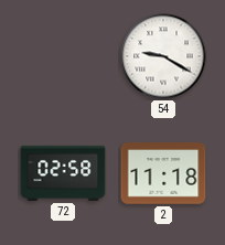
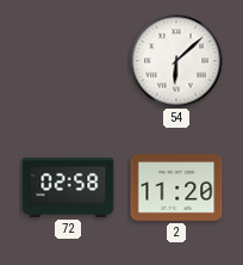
54: 9:20 -> 6:08 (176, 61)
2: 11:18 -> 11:20 (176, 187)
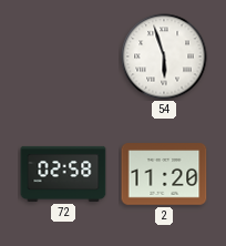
54: 6:08 -> 5:57 (164, 57)
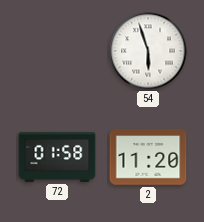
72: 02:58 -> 01:58 (57, 157)
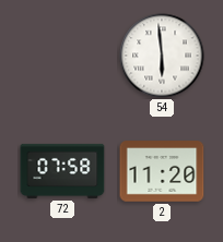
54: 5:57 -> 5:59 (162, 56)
72: 01:58 -> 07:58 (62, 171)
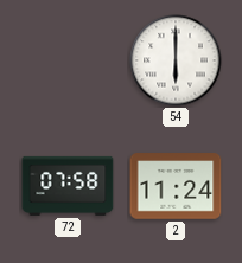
54: 5:59 -> 6:00 (176, 60)
2: 11:20 -> 11:24 (176, 186)
